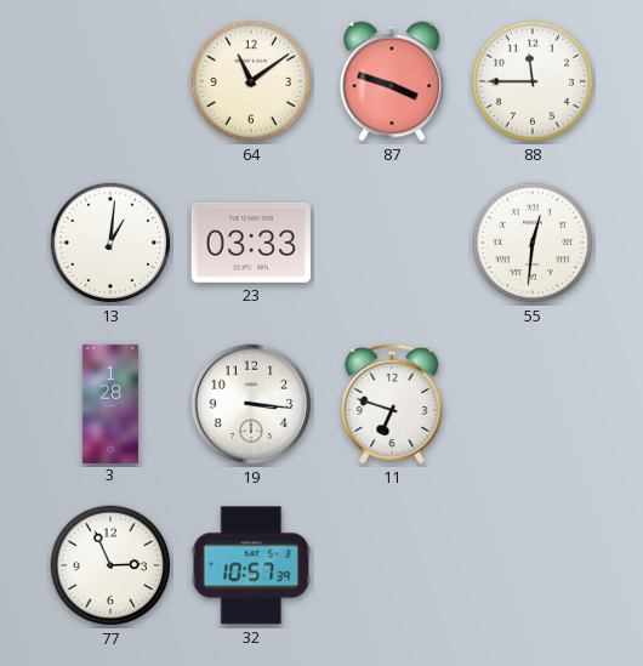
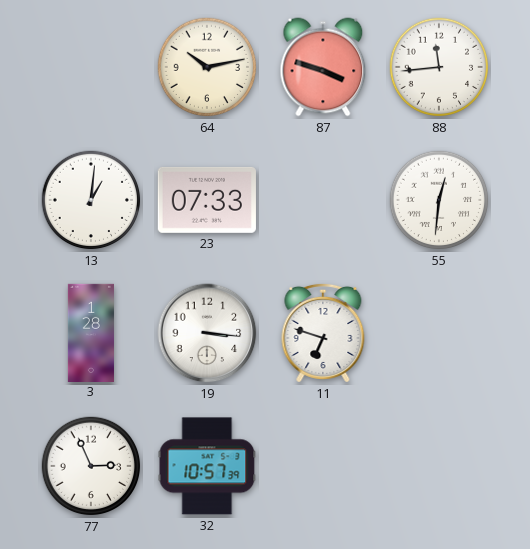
64: 11:09 -> 10:13 (207, 67)
88: 11:45 -> 11:44 (439, 67)
23: 03:33 -> 07:33 (207, 200)
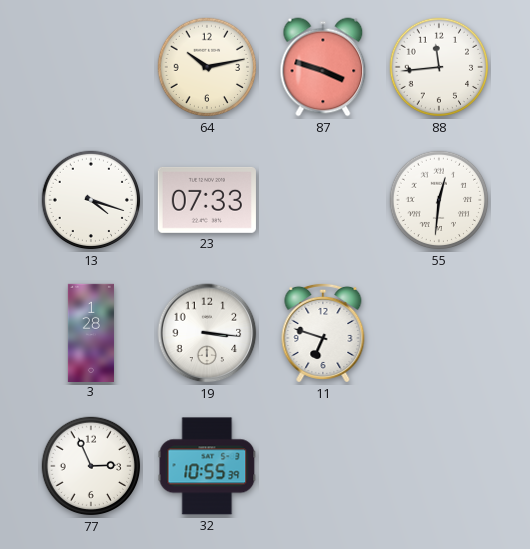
13: 1:01 -> 4:18 (91, 200)
32: 10:57 -> 10:55 (207, 466)
